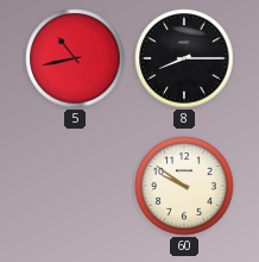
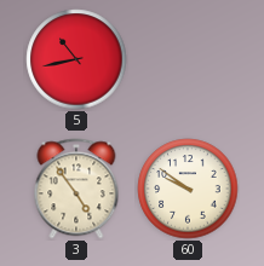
8: 8:15 -> none (184, 58)
3: none -> 4:54 (76, 189)
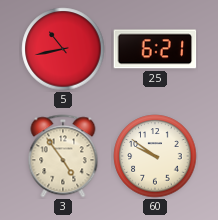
25: none -> 6:21 (155, 49)
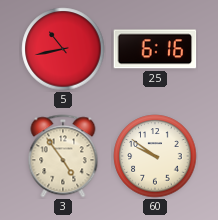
25: 6:21 -> 6:16 (155, 49)
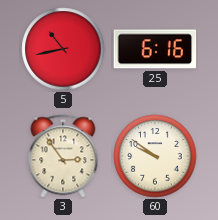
3: 4:54 -> 2:54 (63, 156)
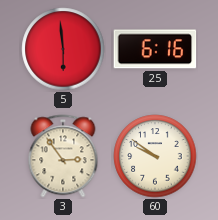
5: 10:43 -> 5:59 (63, 49)
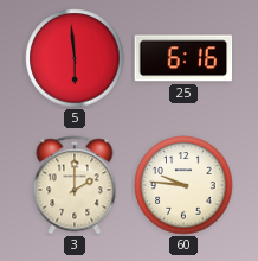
3: 2:54 -> 2:00 (75, 185)
60: 9:51 -> 9:46 (183, 185)
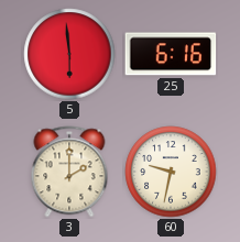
60: 9:46 -> 9:32 (171, 172)
